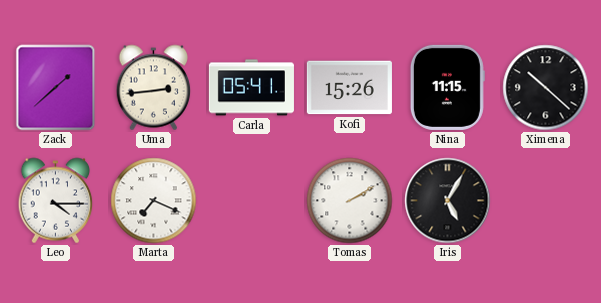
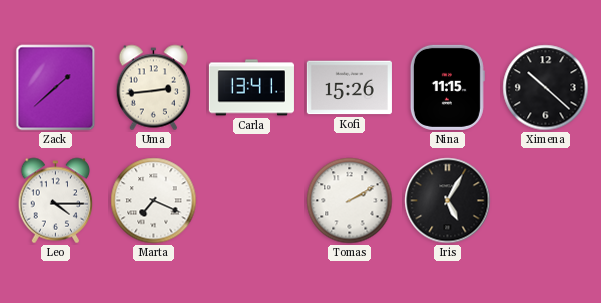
Carla: 05:41 -> 13:41 (251, 88)
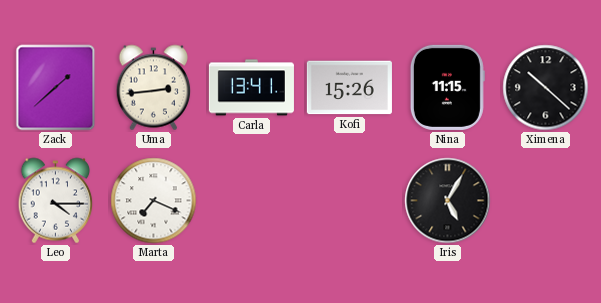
Tomas: 2:10 -> none (350, 201)
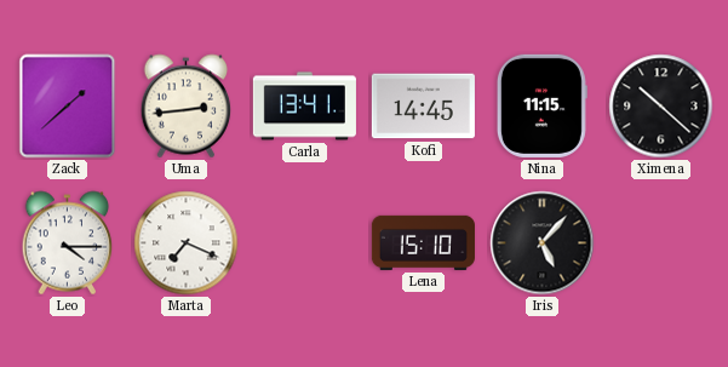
Kofi: 15:26 -> 14:45 (423, 107)
Lena: none -> 15:10 (423, 242)
Iris: 5:05 -> 5:07 (543, 243)
